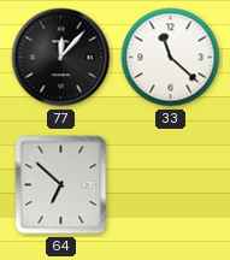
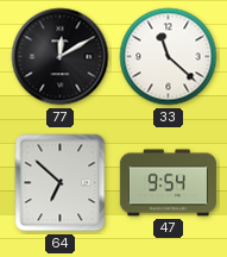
77: 12:07 -> 12:10 (61, 57)
47: none -> 9:54 (168, 183)
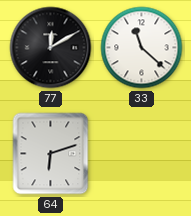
64: 6:52 -> 6:12 (51, 154)
47: 9:54 -> none (168, 183)
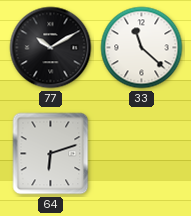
77: 12:10 -> 10:10 (51, 48)
